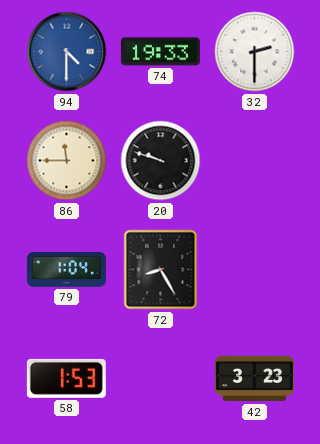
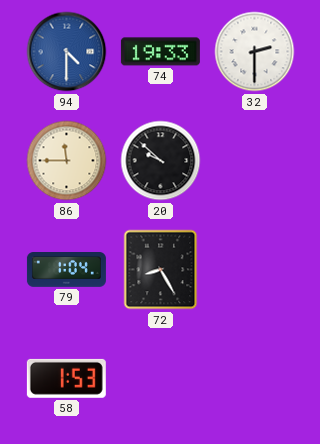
20: 9:48 -> 9:52 (161, 161)
42: 3:23 -> none (254, 379)
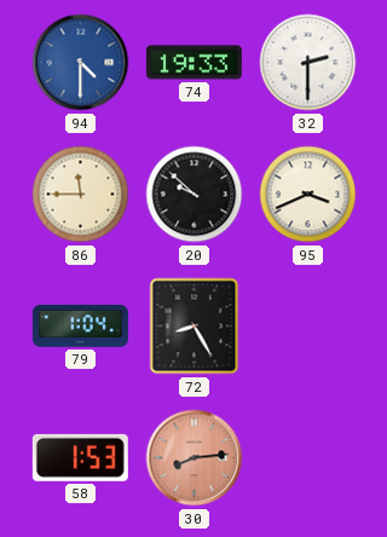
95: none -> 3:41 (308, 195)
30: none -> 8:14 (195, 458)
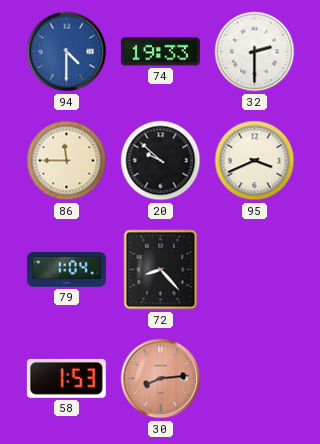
72: 8:25 -> 8:23 (161, 270)
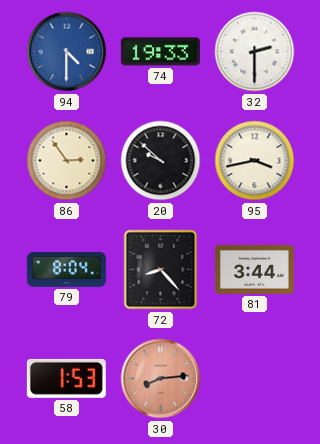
86: 11:45 -> 2:54 (67, 161)
95: 3:41 -> 3:43 (255, 161)
79: 1:04 -> 8:04 (66, 270)
81: none -> 3:44 (254, 269)
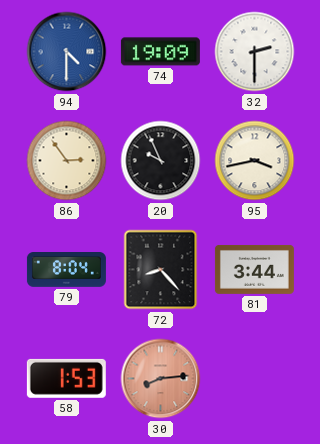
74: 19:33 -> 19:09 (160, 52)
20: 9:52 -> 9:56 (161, 161)
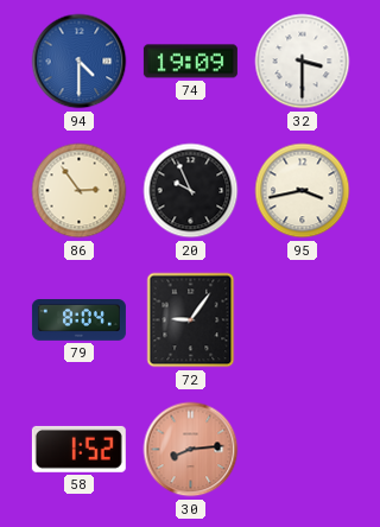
32: 2:30 -> 3:30 (303, 62)
72: 8:23 -> 9:06 (191, 320)
81: 3:44 -> none (254, 269)
58: 1:53 -> 1:52 (78, 449)
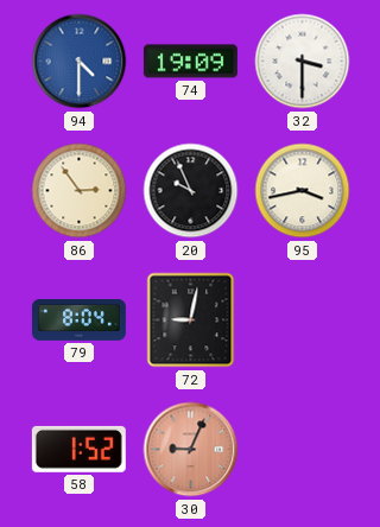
72: 9:06 -> 9:02 (191, 320)
30: 8:14 -> 9:04 (191, 450)
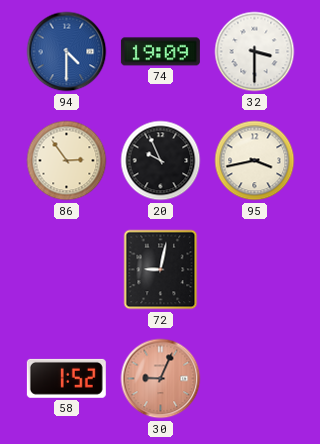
79: 8:04 -> none (78, 320)
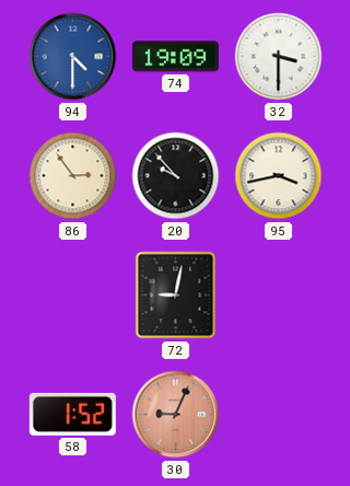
20: 9:56 -> 9:53 (176, 176)
